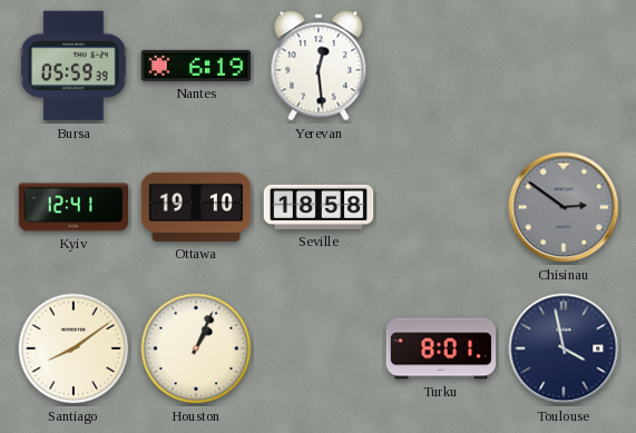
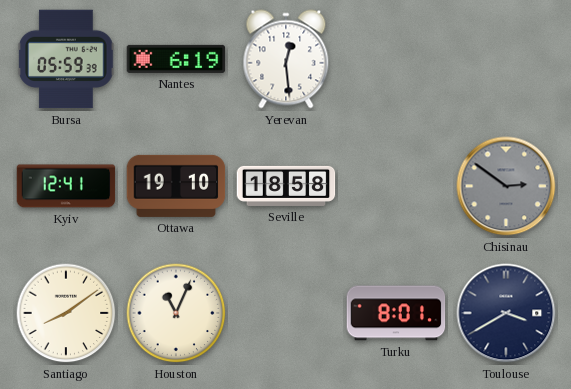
Houston: 1:04 -> 11:04 (176, 313)
Toulouse: 3:58 -> 3:40 (506, 313)
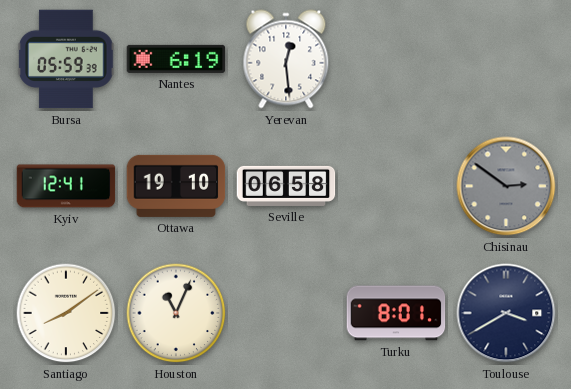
Seville: 18:58 -> 06:58 (286, 186)
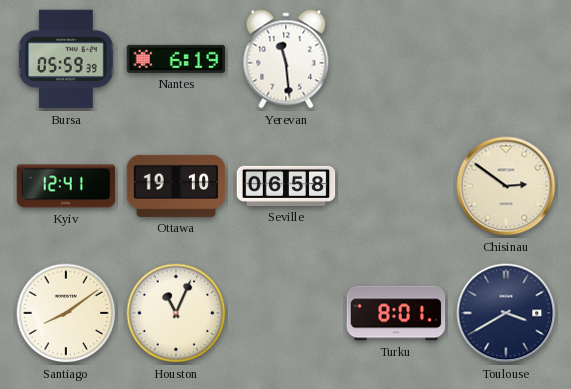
Yerevan: 12:29 -> 11:29 (286, 59)
Chisinau dial: grey -> cream (506, 186)
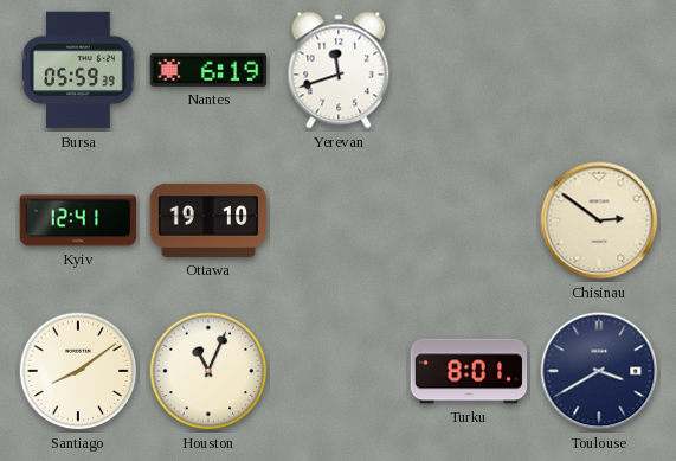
Yerevan: 11:29 -> 11:42 (339, 70)
Seville: 06:58 -> none (286, 186)
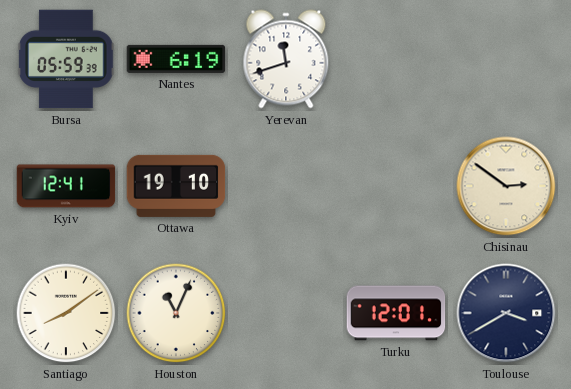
Turku: 8:01 -> 12:01 (396, 313)
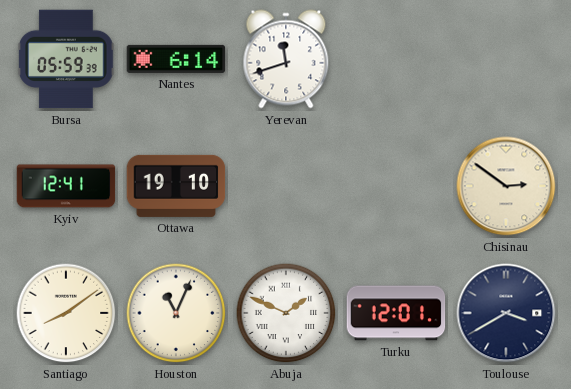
Nantes: 6:19 -> 6:14 (176, 59)
Abuja: none -> 1:49 (286, 313)
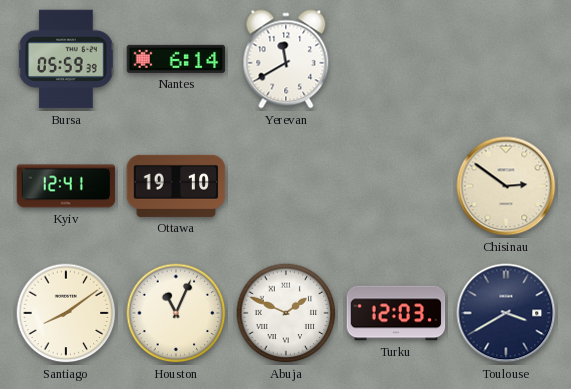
Yerevan: 11:42 -> 11:40 (286, 59)
Turku: 12:01 -> 12:03 (396, 313)
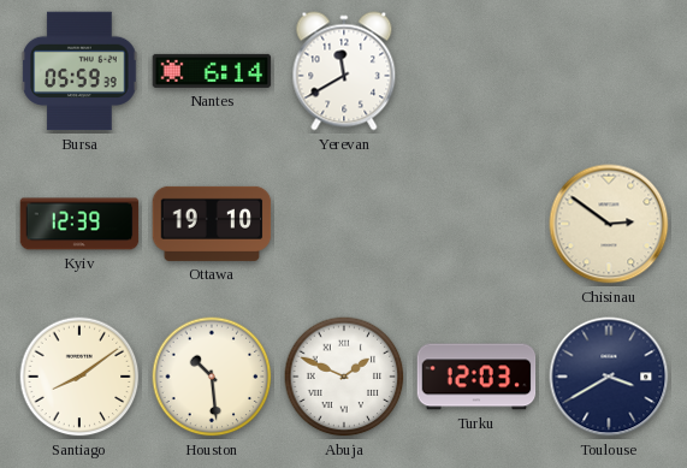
Kyiv: 12:41 -> 12:39 (79, 224)
Houston: 11:04 -> 10:29 (212, 377)
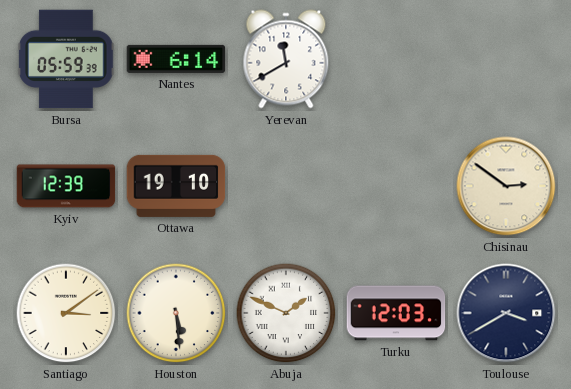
Santiago: 8:09 -> 3:09 (66, 313)
Houston: 10:29 -> 5:29 (176, 313)
